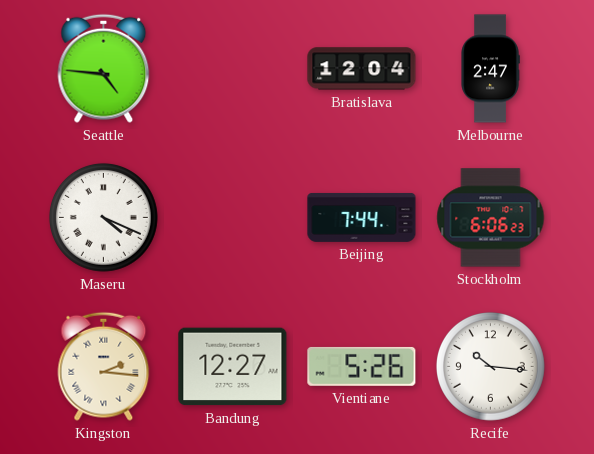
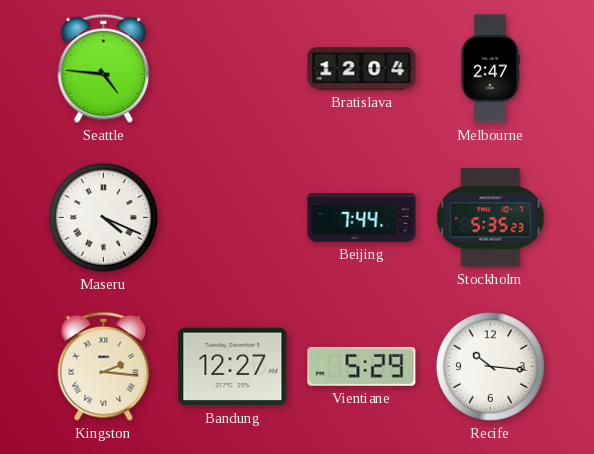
Stockholm: 6:06 -> 5:35 (491, 218)
Vientiane: 5:26 -> 5:29 (362, 366)
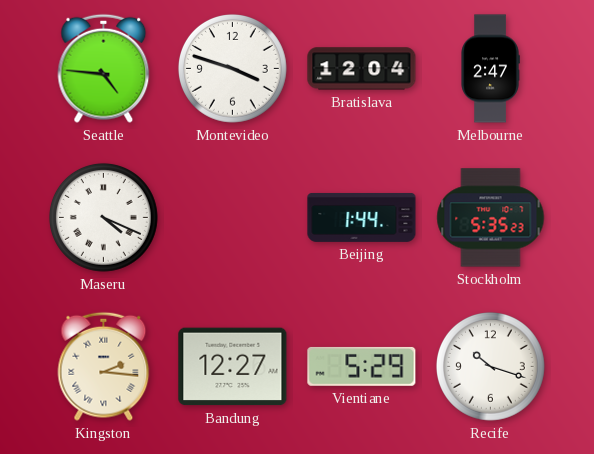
Montevideo: none -> 3:48 (232, 68)
Beijing: 7:44 -> 1:44 (362, 217)
Recife: 10:16 -> 10:18 (490, 366)
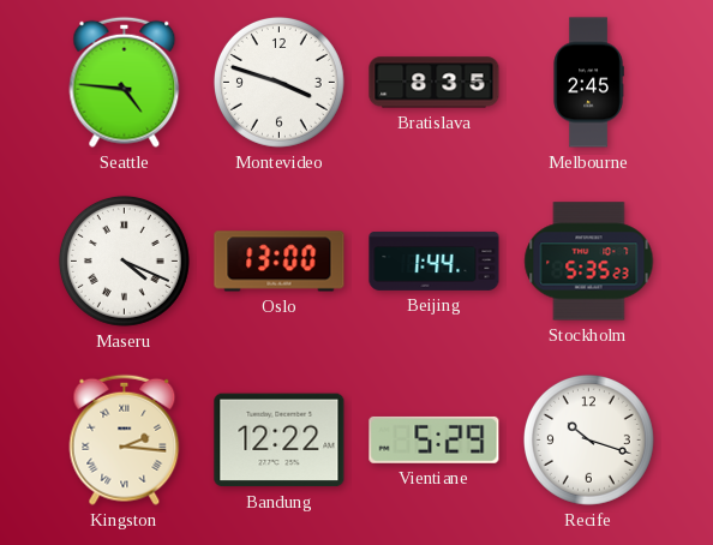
Bratislava: 12:04 -> 8:35 (435, 83)
Melbourne: 2:47 -> 2:45 (588, 83)
Oslo: none -> 13:00 (280, 262)
Bandung: 12:27 -> 12:22 (280, 441)
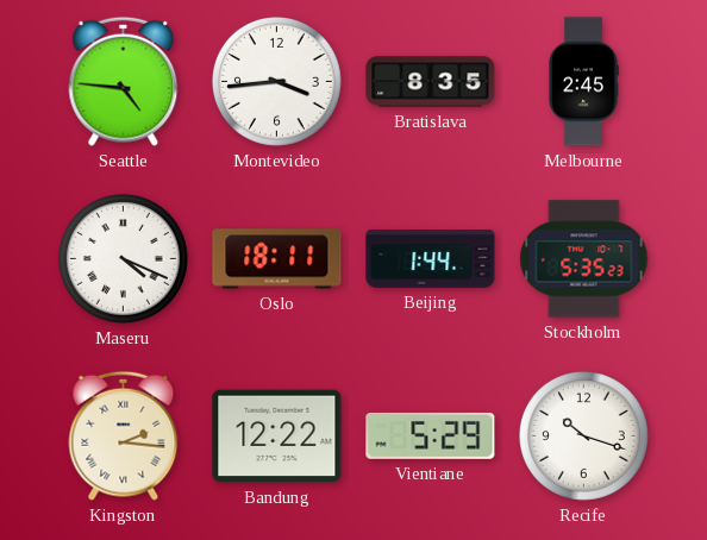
Montevideo: 3:48 -> 3:44 (276, 81)
Oslo: 13:00 -> 18:11 (277, 259)
